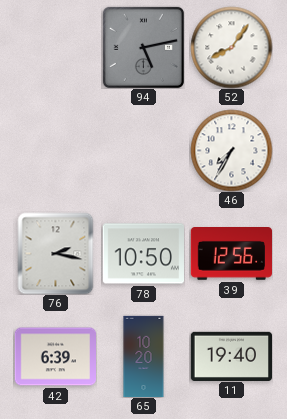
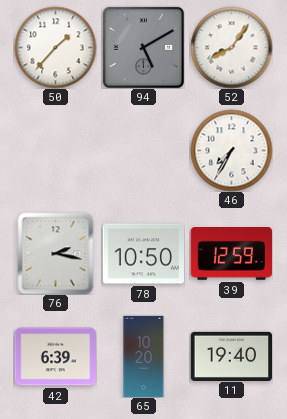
50: none -> 1:37 (55, 47)
94: 5:13 -> 5:10 (143, 47)
39: 12:56 -> 12:59 (231, 254)
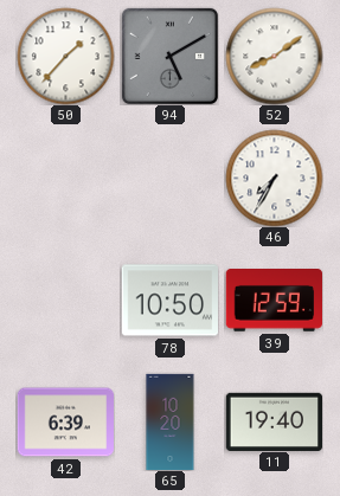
52: 8:06 -> 8:09 (274, 56)
76: 2:17 -> none (56, 253)
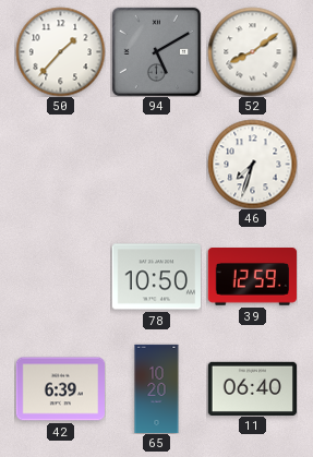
46: 7:35 -> 7:33 (252, 164)
11: 19:40 -> 06:40 (252, 388)
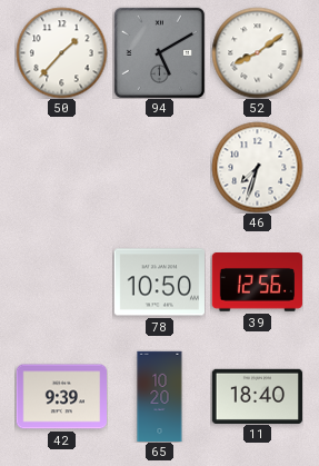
39: 12:59 -> 12:56 (257, 282)
42: 6:39 -> 9:39 (61, 397)
11: 06:40 -> 18:40 (257, 396)
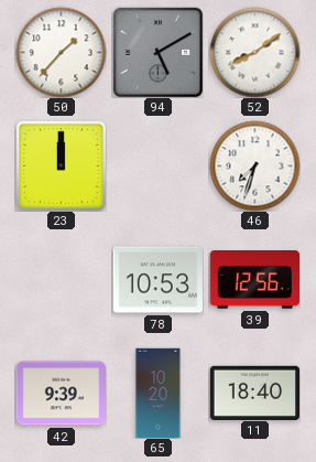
23: none -> 12:00 (61, 165)
78: 10:50 -> 10:53 (157, 280)
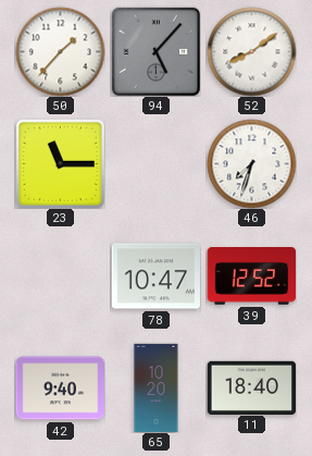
94: 5:10 -> 5:07 (155, 51)
23: 12:00 -> 11:15 (60, 163)
78: 10:53 -> 10:47 (155, 276)
39: 12:56 -> 12:52 (251, 276)
42: 9:39 -> 9:40 (60, 389)
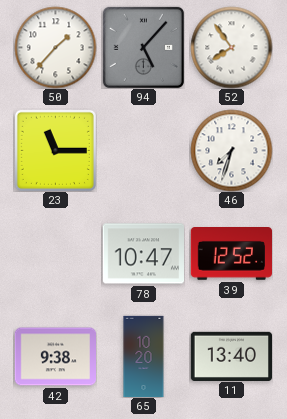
52: 8:09 -> 7:54 (231, 47)
42: 9:40 -> 9:38 (55, 357)
11: 18:40 -> 13:40 (231, 356)
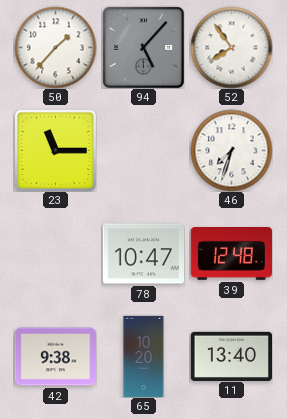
39: 12:52 -> 12:48 (231, 254)
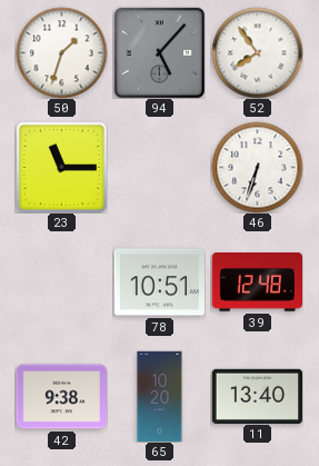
50: 1:37 -> 1:33 (61, 52)
46: 7:33 -> 6:33 (257, 167)
78: 10:47 -> 10:51 (159, 282)
